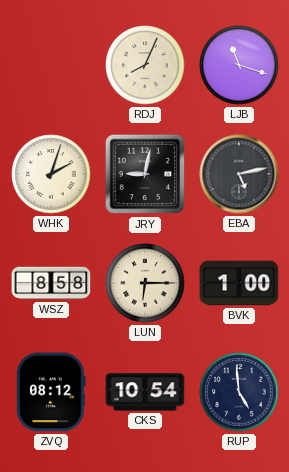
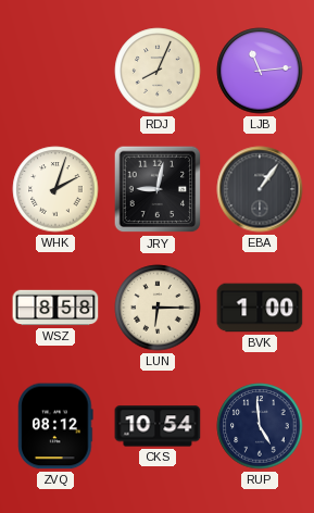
LJB: 11:18 -> 11:14 (260, 71)
EBA: 5:13 -> 1:06 (260, 189)
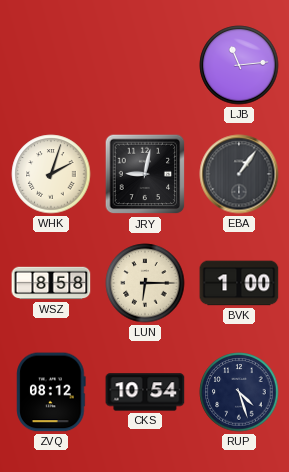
RDJ: 8:04 -> none (158, 71)
RUP: 4:59 -> 4:27 (239, 392)
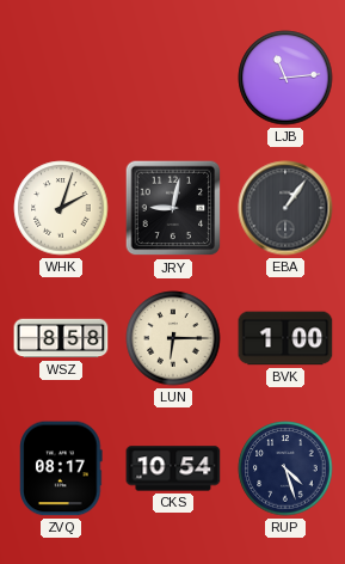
ZVQ: 08:12 -> 08:17 (61, 468)
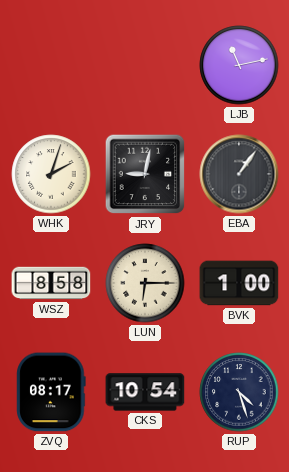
LJB: 11:14 -> 11:13 (239, 65)
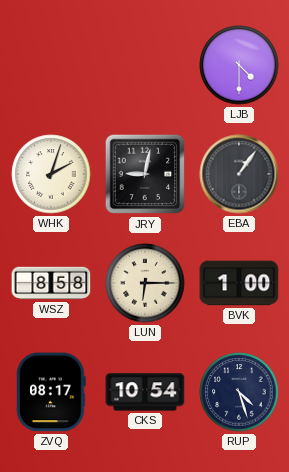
LJB: 11:13 -> 4:30 (239, 65)
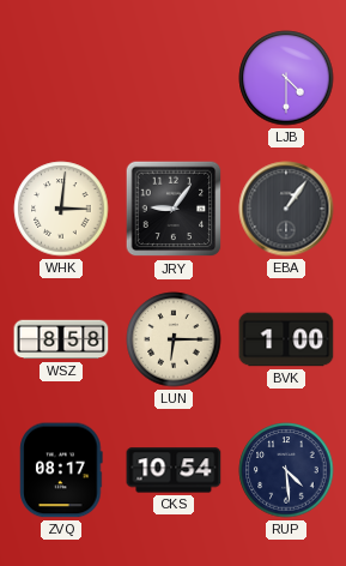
WHK: 2:03 -> 3:01 (61, 209)
JRY: 9:02 -> 9:06 (174, 209)
RUP: 4:27 -> 4:29 (286, 470)
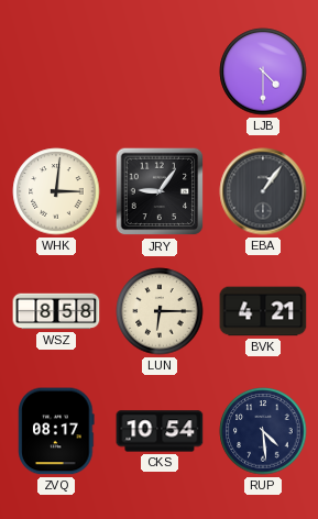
BVK: 1:00 -> 4:21 (263, 311)
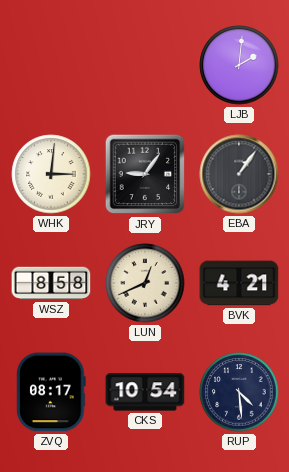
LJB: 4:30 -> 2:01 (239, 65)
LUN: 6:15 -> 12:41 (145, 283)
